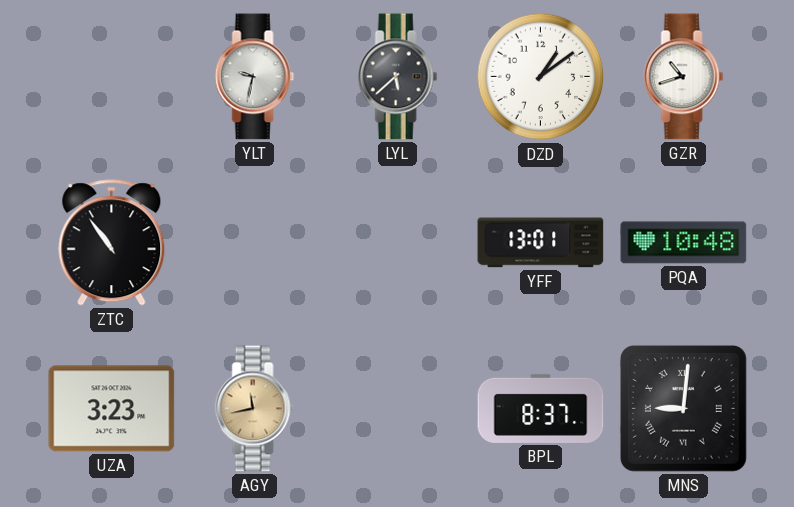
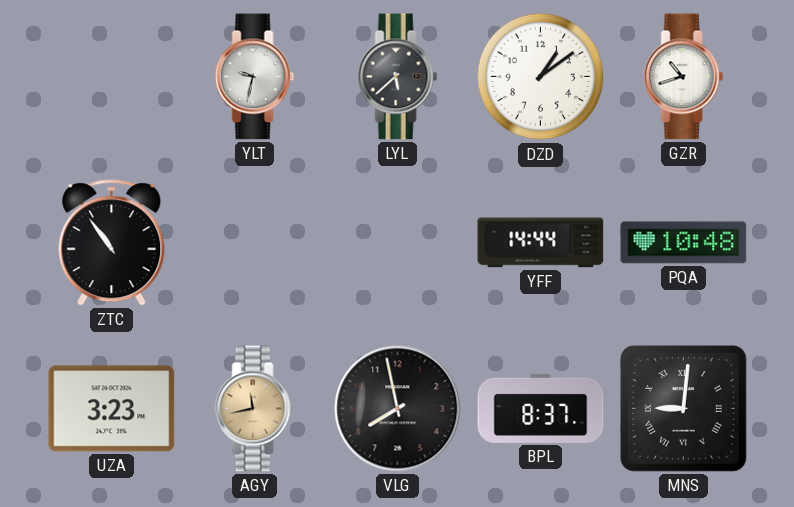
YFF: 13:01 -> 14:44 (541, 243)
VLG: none -> 7:58 (398, 409)
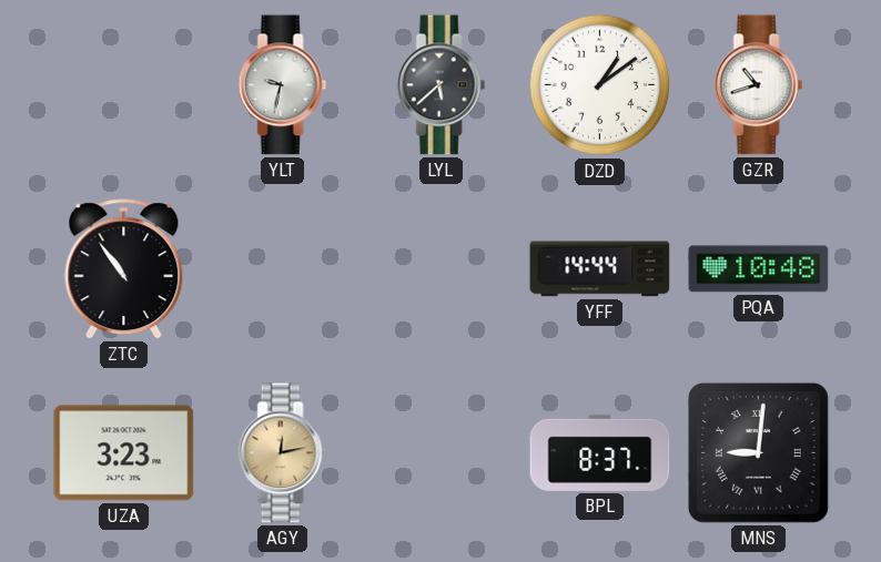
AGY: 11:43 -> 12:13 (283, 453)
VLG: 7:58 -> none (398, 409)
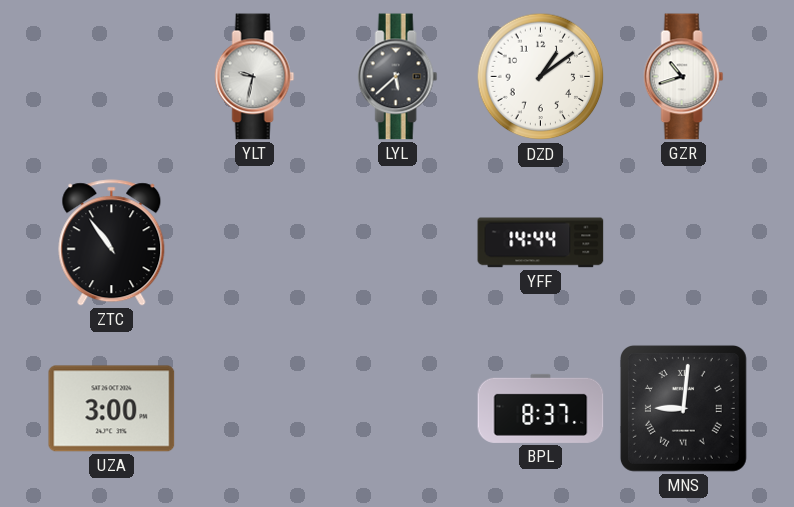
PQA: 10:48 -> none (759, 269)
UZA: 3:23 -> 3:00 (112, 409)
AGY: 12:13 -> none (283, 453)
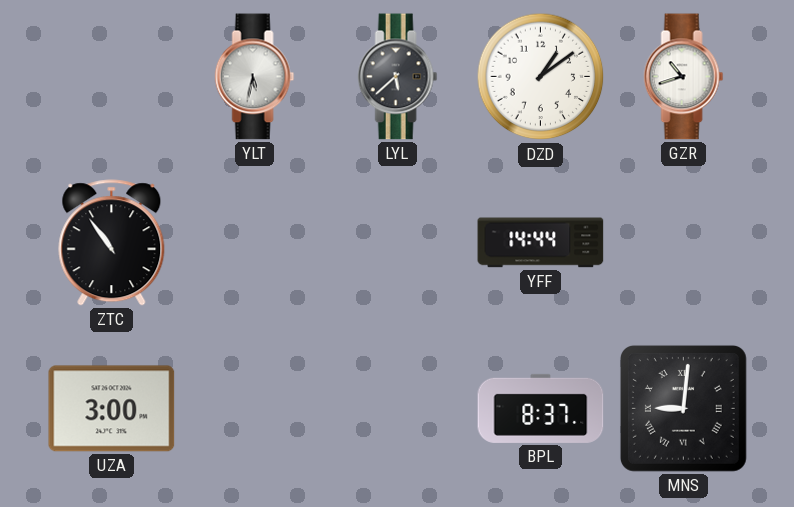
YLT: 9:32 -> 5:32 (255, 77)
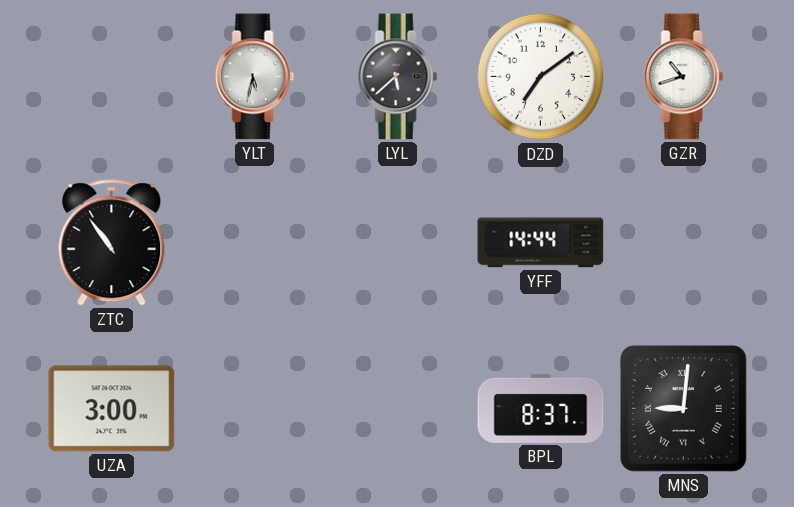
DZD: 1:09 -> 7:09 (541, 77)
